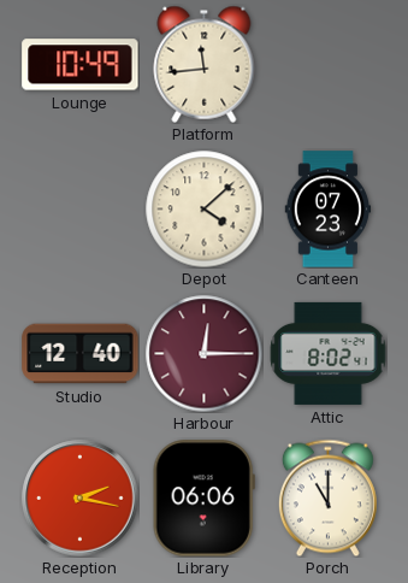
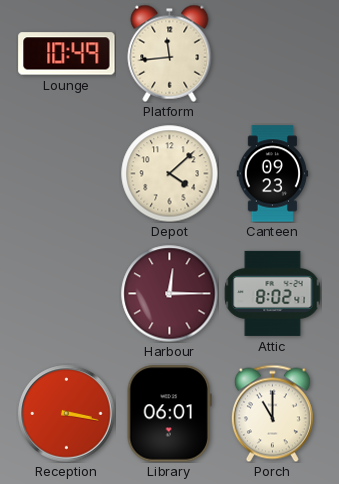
Canteen: 07:23 -> 09:23 (273, 174)
Studio: 12:40 -> none (81, 354)
Reception: 2:17 -> 3:17 (67, 414)
Library: 06:06 -> 06:01 (169, 414)
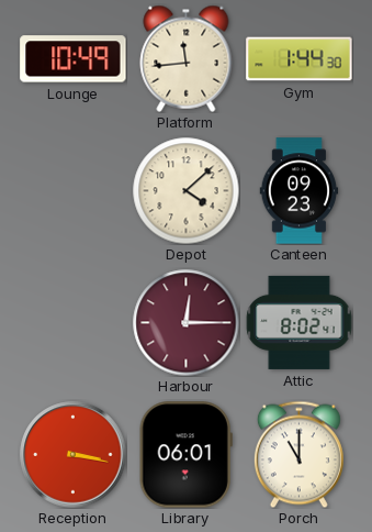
Gym: none -> 1:44 (300, 59)
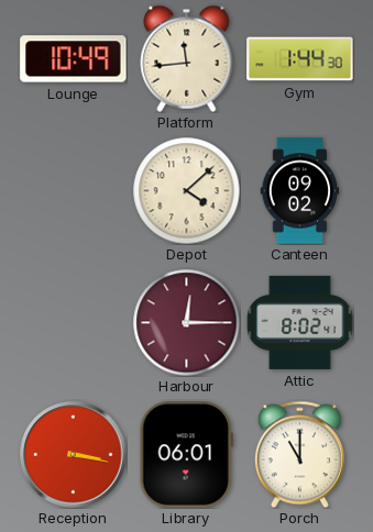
Canteen: 09:23 -> 09:02 (300, 191)
